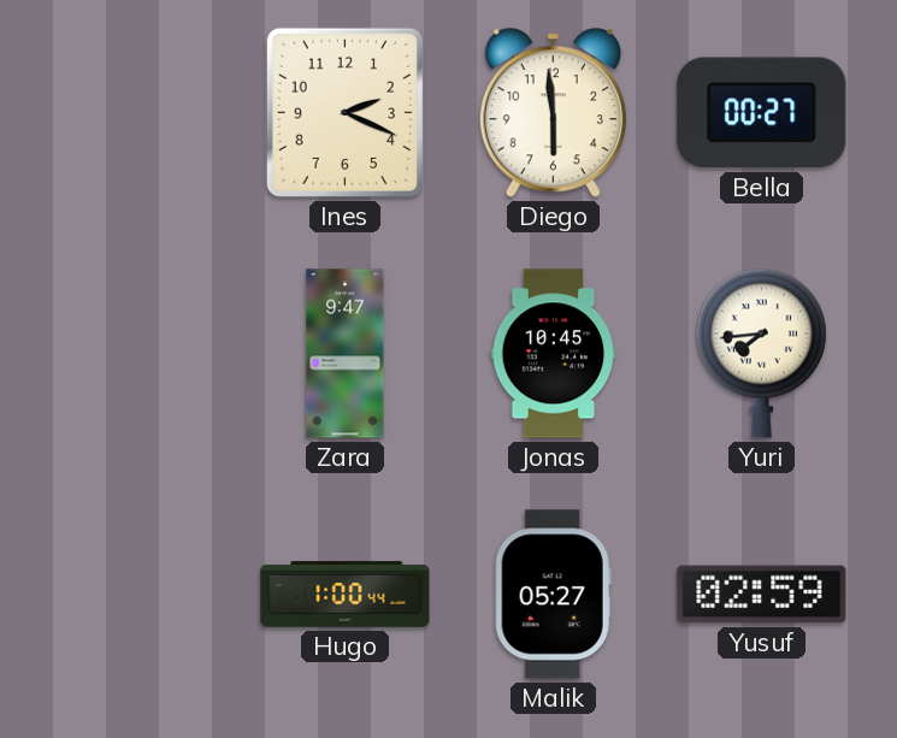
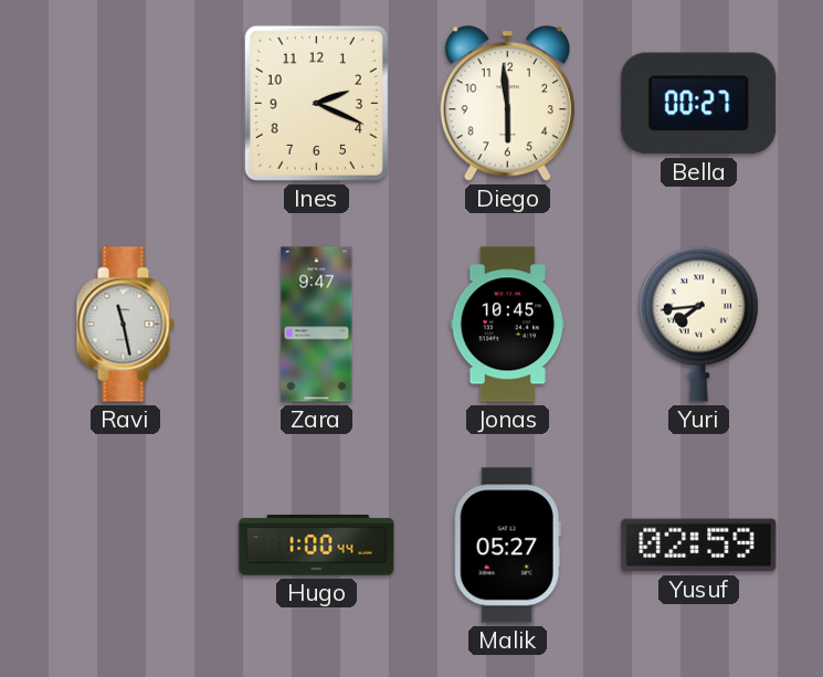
Ravi: none -> 11:28 (125, 325)
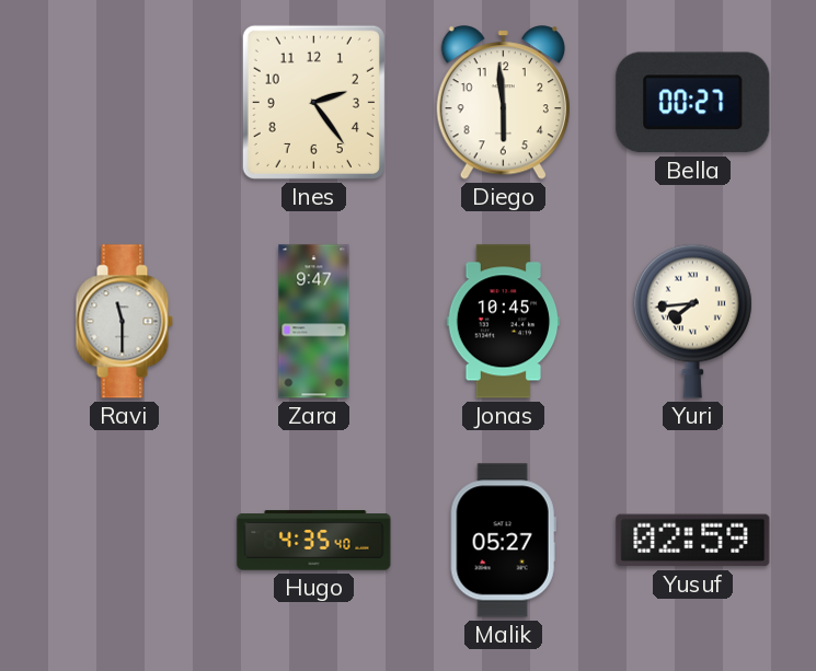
Ines: 2:19 -> 2:24 (313, 102)
Ravi: 11:28 -> 11:30 (124, 322)
Hugo: 1:00 -> 4:35 (314, 541)
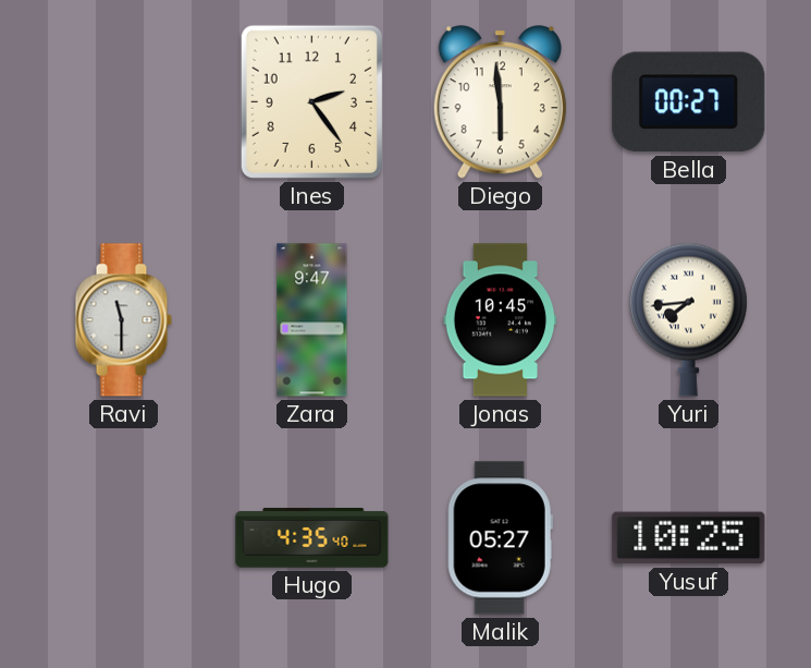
Yusuf: 02:59 -> 10:25 (689, 538)
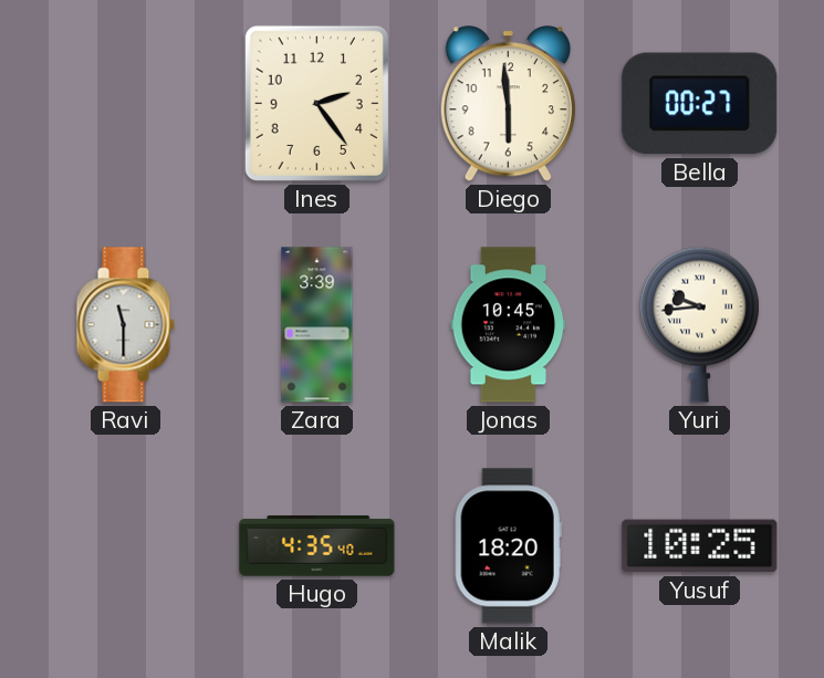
Zara: 9:47 -> 3:39 (317, 325)
Yuri: 7:44 -> 9:44 (699, 324)
Malik: 05:27 -> 18:20 (508, 546)
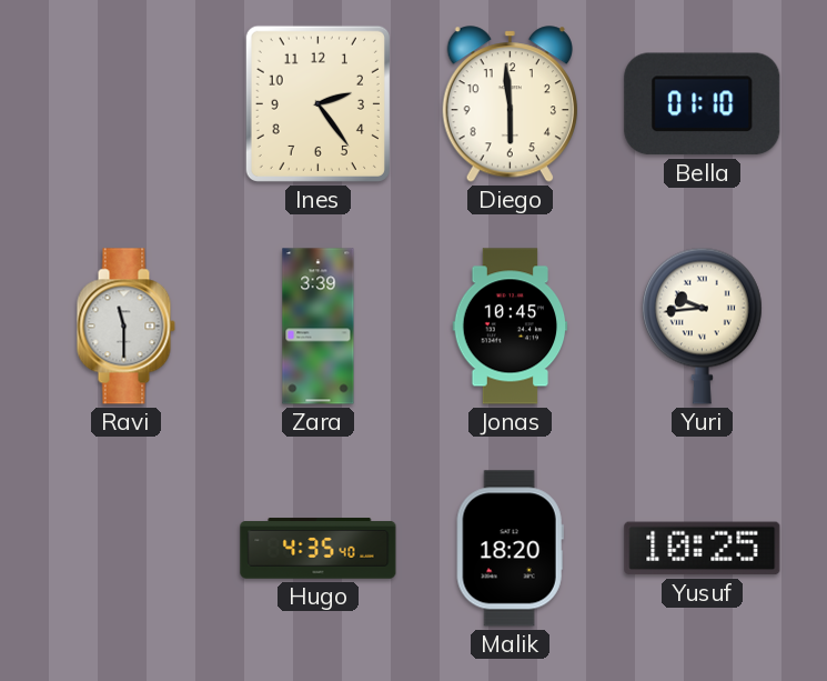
Bella: 00:27 -> 01:10 (703, 104)
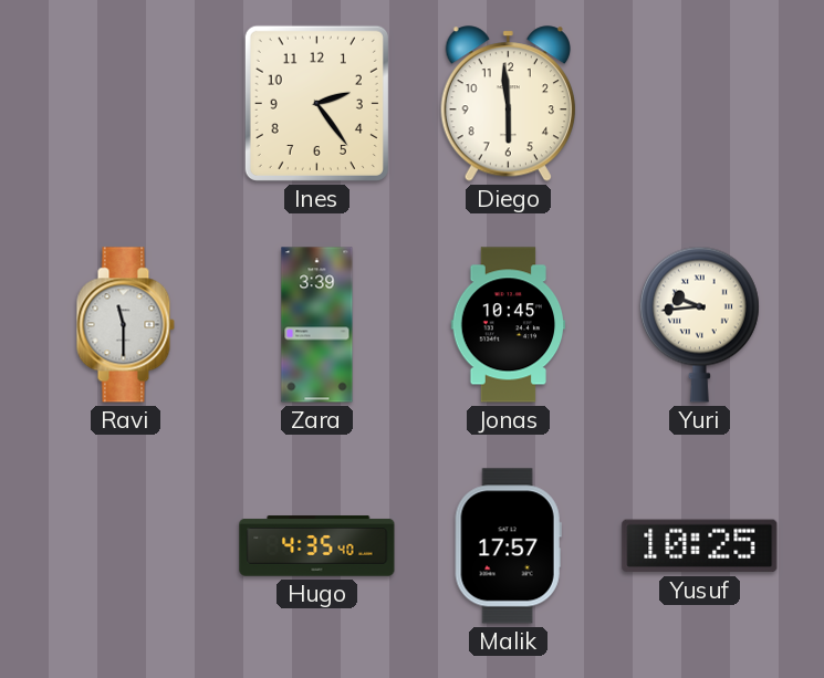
Bella: 01:10 -> none (703, 104)
Malik: 18:20 -> 17:57 (508, 546)
